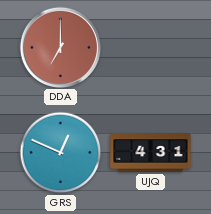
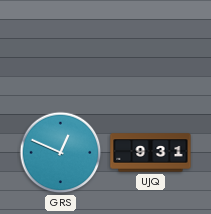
DDA: 7:00 -> none (60, 47)
UJQ: 4:31 -> 9:31 (151, 153)
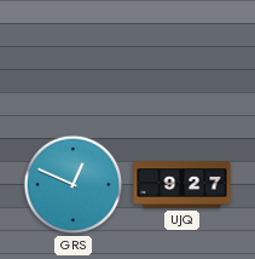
UJQ: 9:31 -> 9:27 (182, 185)
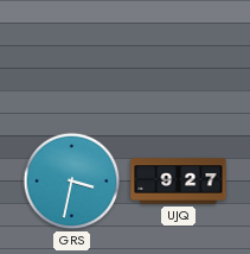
GRS: 12:49 -> 3:32 (72, 182)
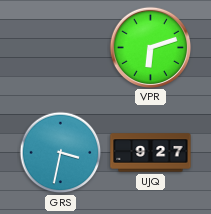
VPR: none -> 6:12 (150, 47)
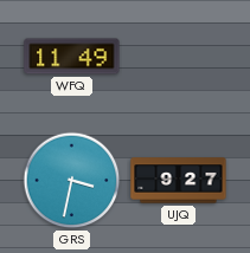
WFQ: none -> 11:49 (72, 57)
VPR: 6:12 -> none (150, 47)
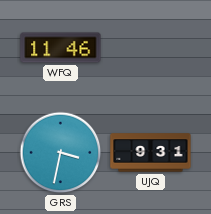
WFQ: 11:49 -> 11:46 (61, 48)
UJQ: 9:27 -> 9:31 (151, 153)
